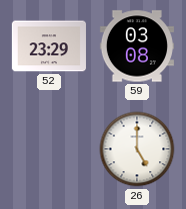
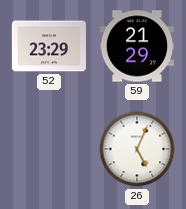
59: 03:08 -> 21:29 (137, 46)
26: 5:00 -> 5:04 (137, 149)
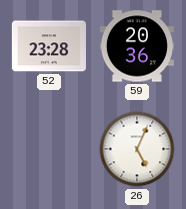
52: 23:29 -> 23:28 (49, 46)
59: 21:29 -> 20:36 (137, 46)
